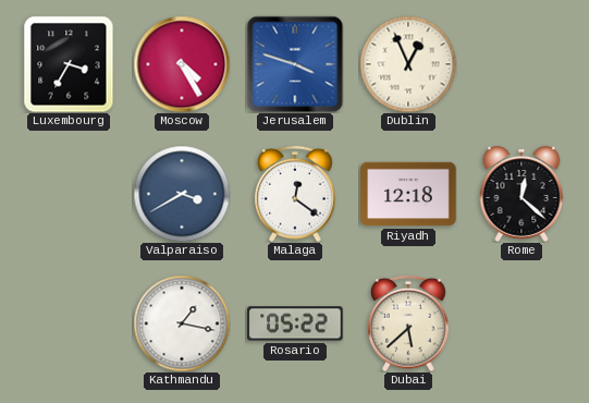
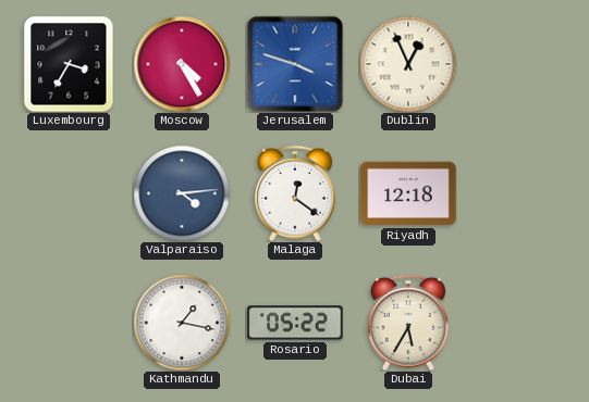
Valparaiso: 3:40 -> 4:14 (182, 193)
Rome: 12:22 -> none (521, 195)
Dubai: 5:38 -> 5:35 (408, 323)
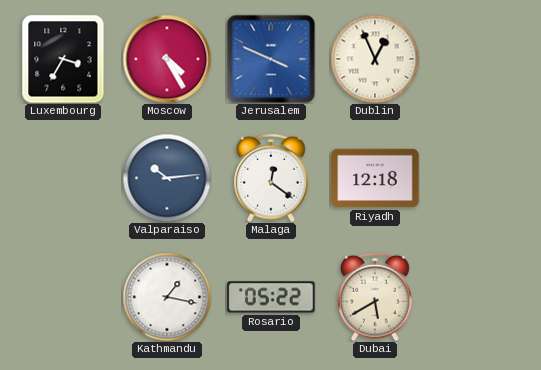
Jerusalem: 3:48 -> 3:49 (271, 59)
Valparaiso: 4:14 -> 10:14 (167, 178)
Dubai: 5:35 -> 5:40 (375, 297)
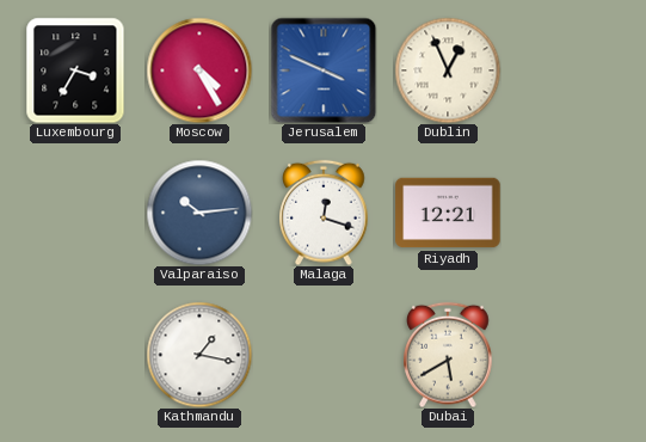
Malaga: 12:21 -> 12:18 (324, 213)
Riyadh: 12:18 -> 12:21 (448, 213)
Rosario: 05:22 -> none (271, 297)
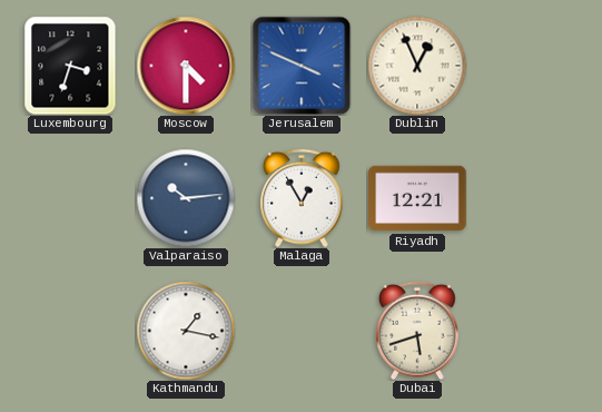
Luxembourg: 3:35 -> 3:33 (70, 66)
Moscow: 4:25 -> 4:30 (186, 66)
Malaga: 12:18 -> 12:55 (302, 198)
Dubai: 5:40 -> 5:42 (417, 331)
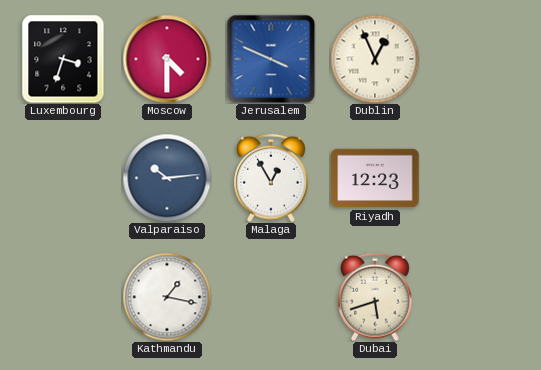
Riyadh: 12:21 -> 12:23 (375, 178)
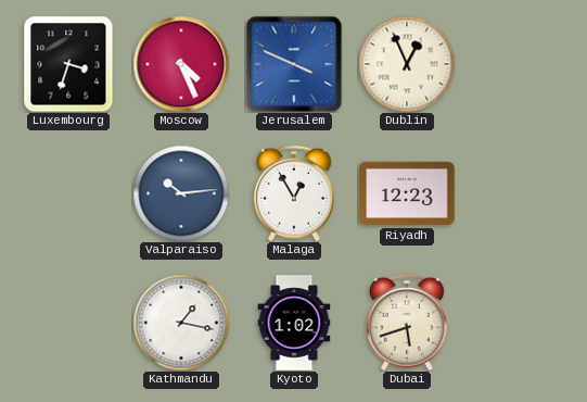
Moscow: 4:30 -> 4:26 (181, 64)
Kyoto: none -> 1:02 (294, 323)
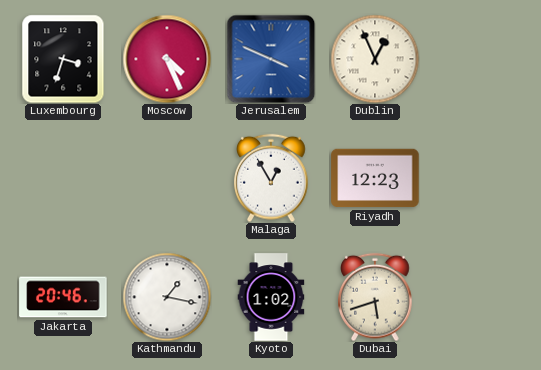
Valparaiso: 10:14 -> none (181, 193)
Jakarta: none -> 20:46 (63, 297)
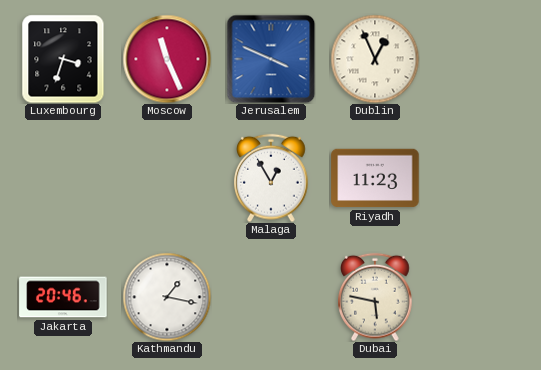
Moscow: 4:26 -> 11:26 (167, 59)
Riyadh: 12:23 -> 11:23 (375, 178)
Kyoto: 1:02 -> none (271, 297)
Dubai: 5:42 -> 5:47 (375, 297)
